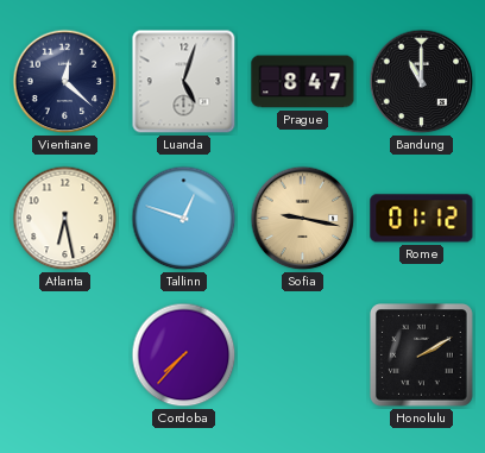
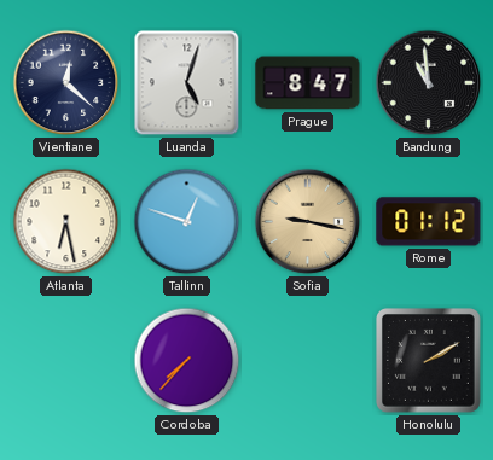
Bandung: 11:00 -> 10:59 (429, 83)
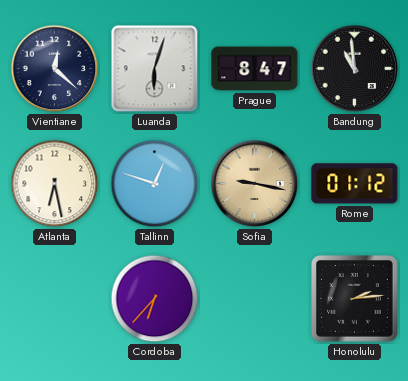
Luanda: 5:03 -> 6:03 (155, 69)
Cordoba: 7:37 -> 6:37 (155, 299)
Honolulu: 2:10 -> 2:14 (355, 299)
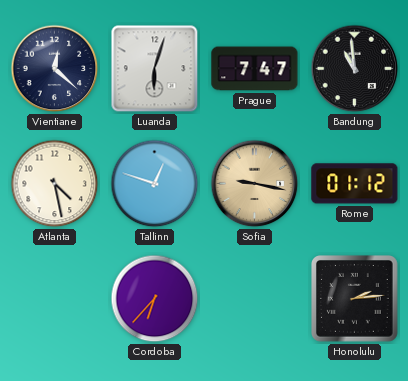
Prague: 8:47 -> 7:47 (255, 69)
Atlanta: 6:28 -> 4:28 (55, 184)
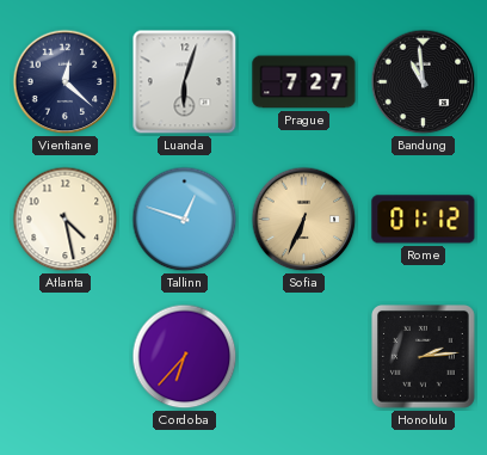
Prague: 7:47 -> 7:27 (304, 82)
Sofia: 9:17 -> 6:34 (304, 220)
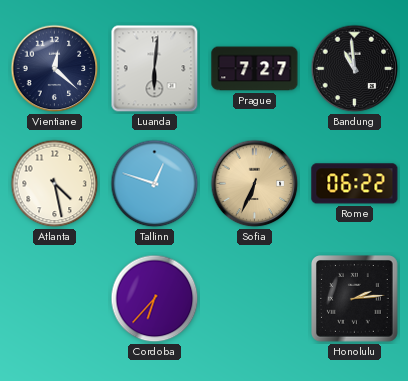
Luanda: 6:03 -> 6:01 (155, 69)
Rome: 01:12 -> 06:22 (355, 184)
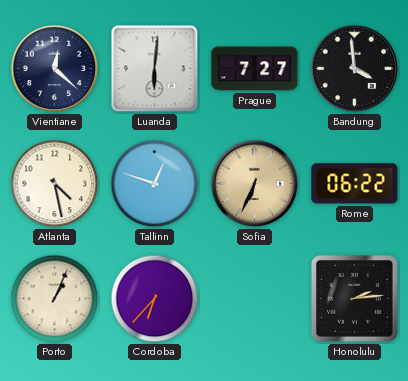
Bandung: 10:59 -> 3:59 (355, 69)
Porto: none -> 1:04 (55, 299)
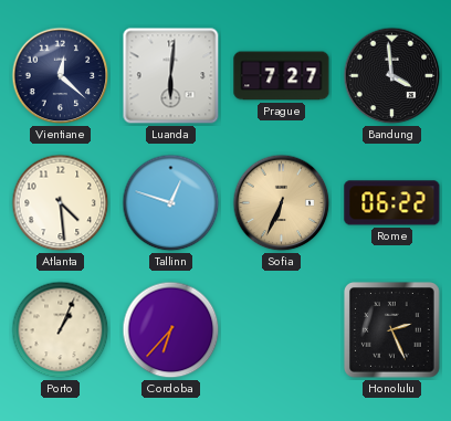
Atlanta: 4:28 -> 4:29 (61, 203)
Honolulu: 2:14 -> 2:26 (392, 330)
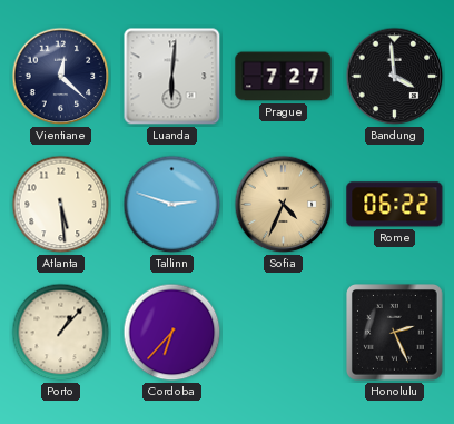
Atlanta: 4:29 -> 5:29 (61, 205)
Tallinn: 12:48 -> 2:48 (172, 205)
Sofia: 6:34 -> 4:34 (284, 205)
Porto: 1:04 -> 1:07 (61, 333)
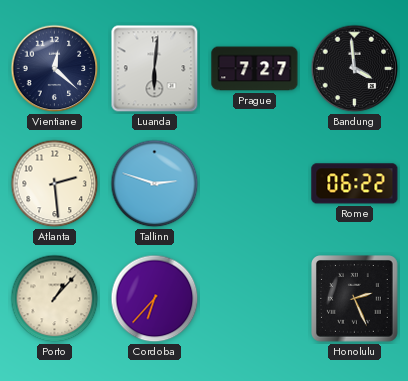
Atlanta: 5:29 -> 2:29 (55, 184)
Sofia: 4:34 -> none (284, 205)
